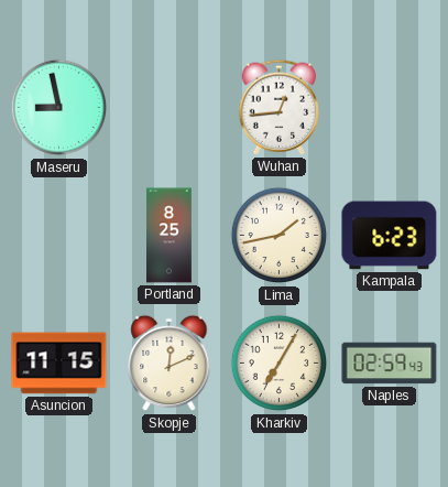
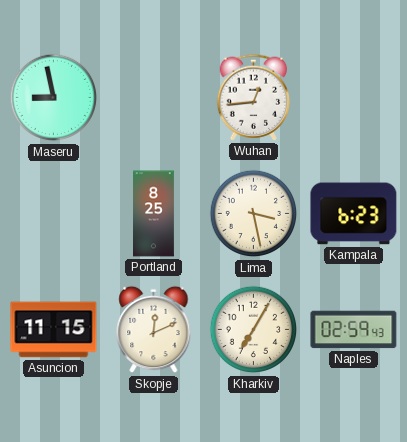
Lima: 1:43 -> 3:28 (254, 214)
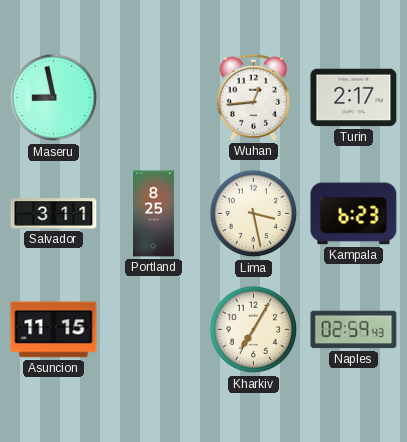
Turin: none -> 2:17 (354, 98)
Salvador: none -> 3:11 (54, 214)
Skopje: 12:11 -> none (154, 330)
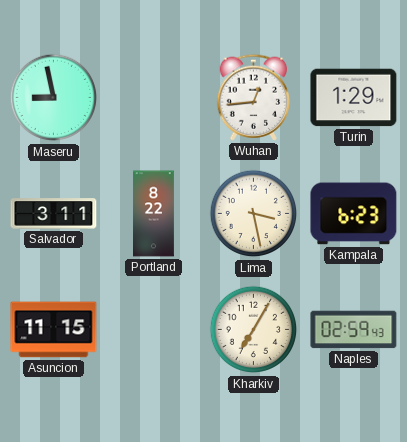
Turin: 2:17 -> 1:29 (354, 98)
Portland: 8:25 -> 8:22 (154, 214)
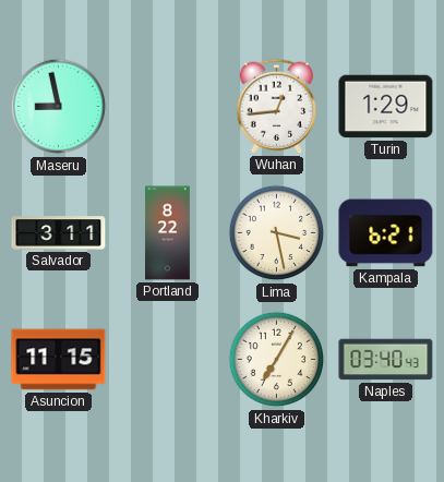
Kampala: 6:23 -> 6:21 (386, 233)
Naples: 02:59 -> 03:40 (386, 360)
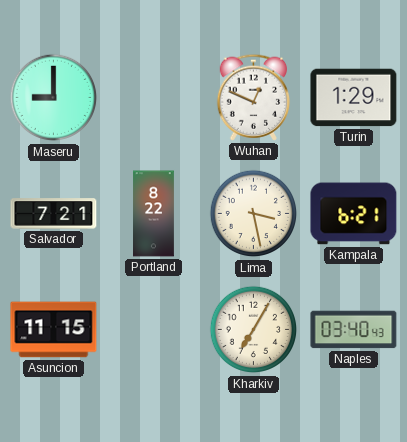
Maseru: 8:58 -> 9:00 (54, 98)
Wuhan: 12:44 -> 12:49 (254, 97)
Salvador: 3:11 -> 7:21 (54, 214)
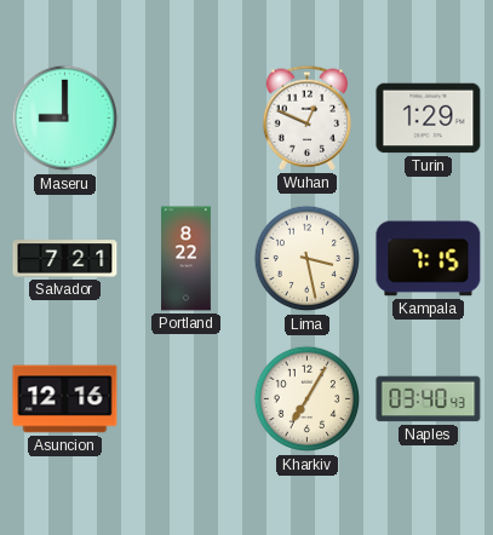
Kampala: 6:21 -> 7:15 (429, 259)
Asuncion: 11:15 -> 12:16 (65, 399)
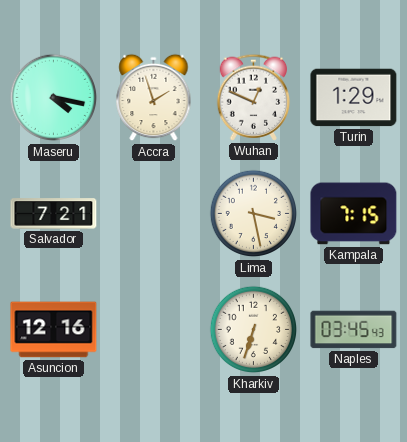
Maseru: 9:00 -> 4:17 (54, 98)
Accra: none -> 1:57 (154, 98)
Portland: 8:22 -> none (187, 259)
Kharkiv: 7:05 -> 6:33 (254, 330)
Naples: 03:40 -> 03:45 (354, 330)
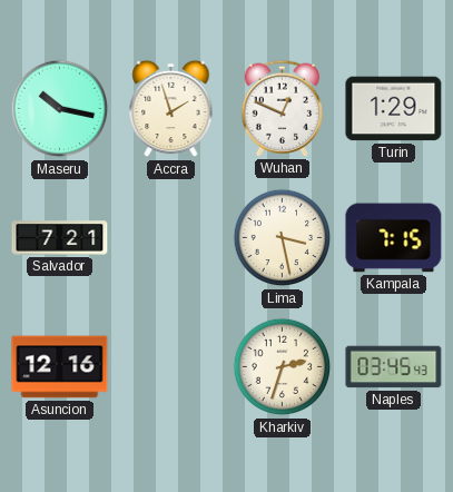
Maseru: 4:17 -> 10:17 (60, 109)
Kharkiv: 6:33 -> 2:33 (283, 367)
